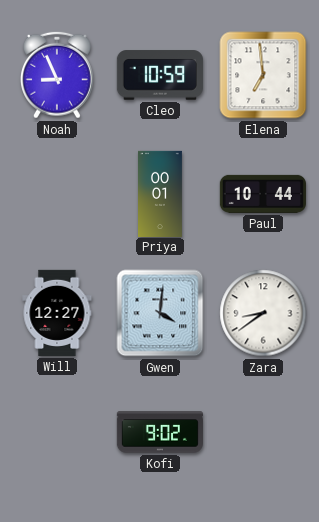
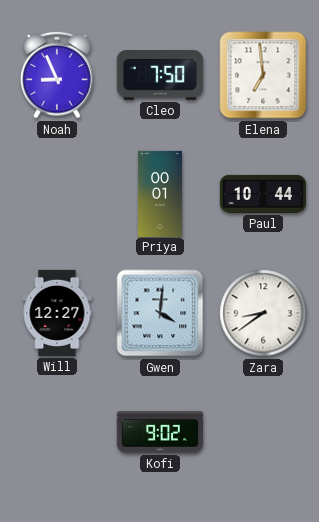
Cleo: 10:59 -> 7:50 (160, 75)
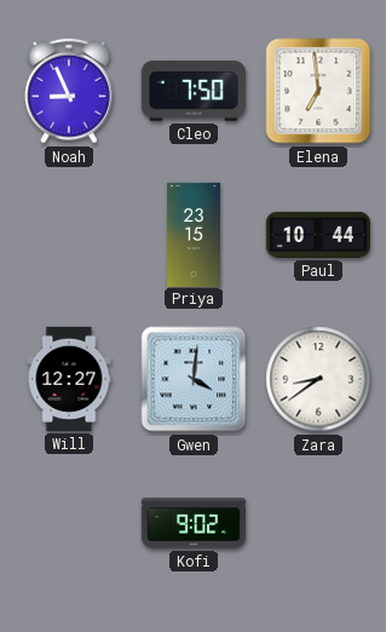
Priya: 00:01 -> 23:15 (195, 234)
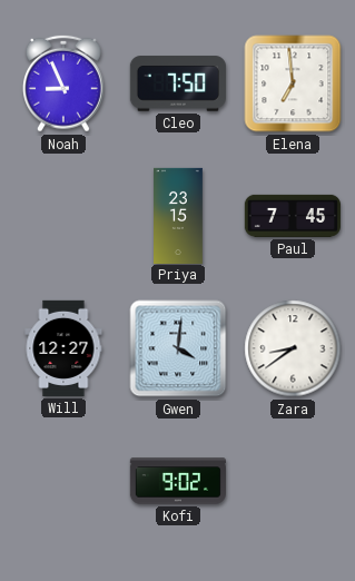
Paul: 10:44 -> 7:45 (293, 216)
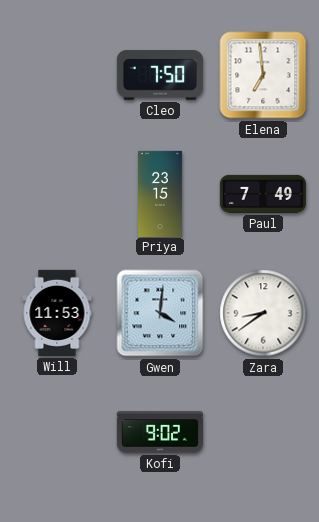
Noah: 8:56 -> none (65, 83)
Paul: 7:45 -> 7:49 (263, 194)
Will: 12:27 -> 11:53 (57, 313)
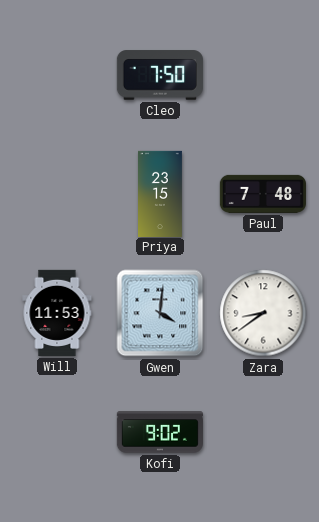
Elena: 6:59 -> none (263, 75)
Paul: 7:49 -> 7:48 (263, 194)
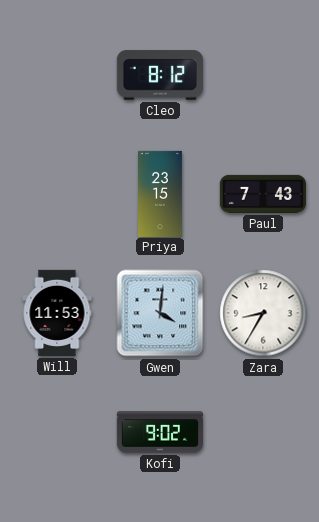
Cleo: 7:50 -> 8:12 (160, 75)
Paul: 7:48 -> 7:43 (263, 194)
Zara: 8:39 -> 8:35 (263, 313)
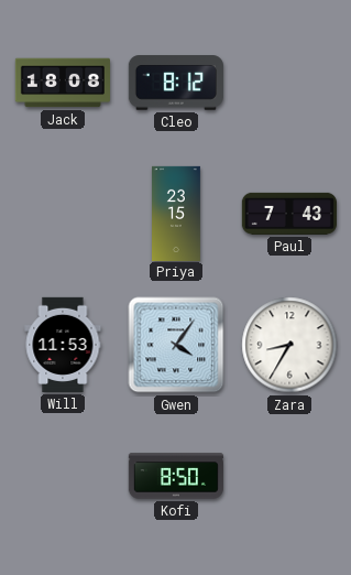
Jack: none -> 18:08 (63, 83)
Gwen: 4:01 -> 4:06 (176, 345)
Kofi: 9:02 -> 8:50 (176, 476)
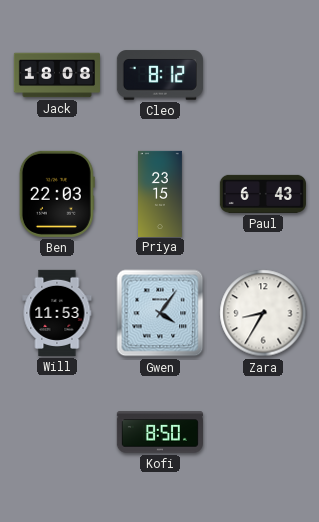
Ben: none -> 22:03 (57, 194)
Paul: 7:43 -> 6:43 (263, 194)
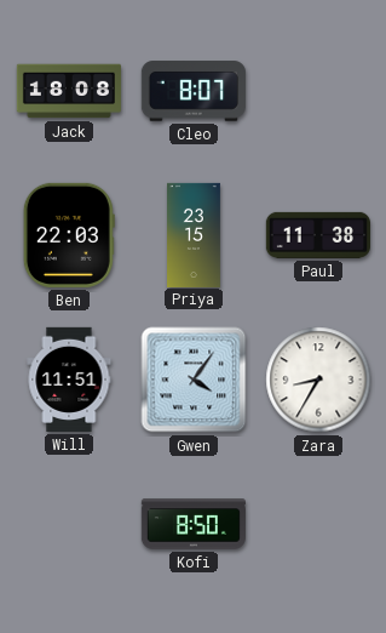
Cleo: 8:12 -> 8:07 (194, 91)
Paul: 6:43 -> 11:38 (318, 235)
Will: 11:53 -> 11:51 (69, 380)
